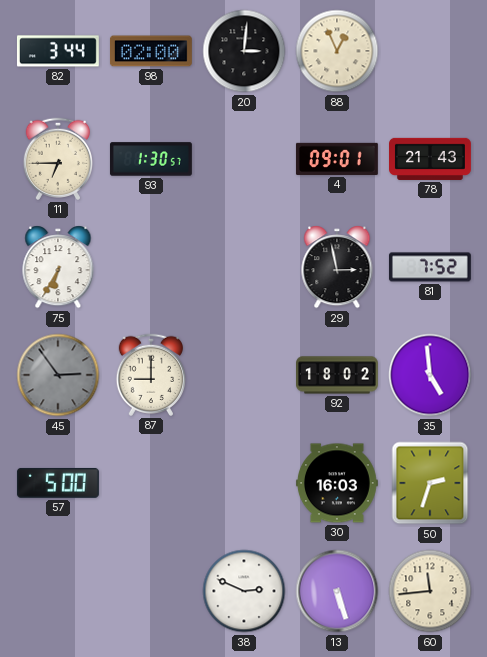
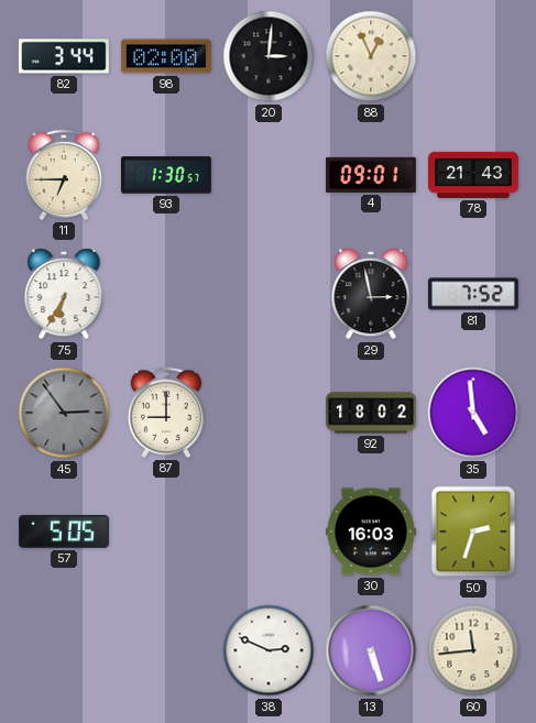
57: 5:00 -> 5:05 (64, 532)
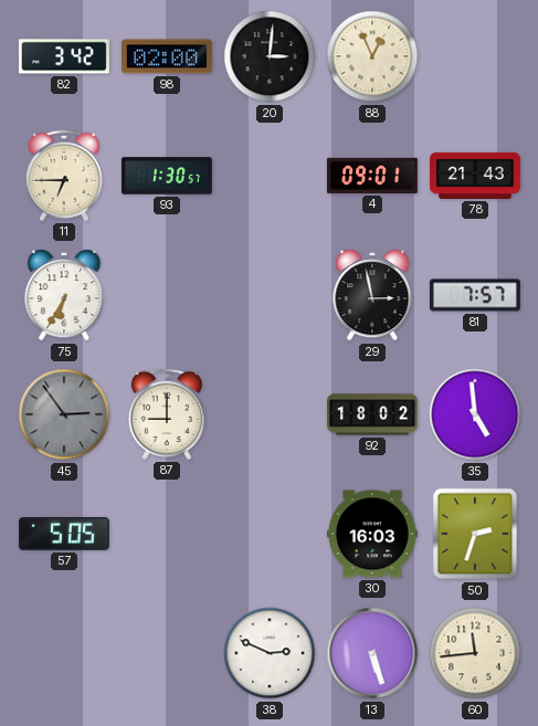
82: 3:44 -> 3:42 (64, 56)
81: 7:52 -> 7:57 (475, 295)
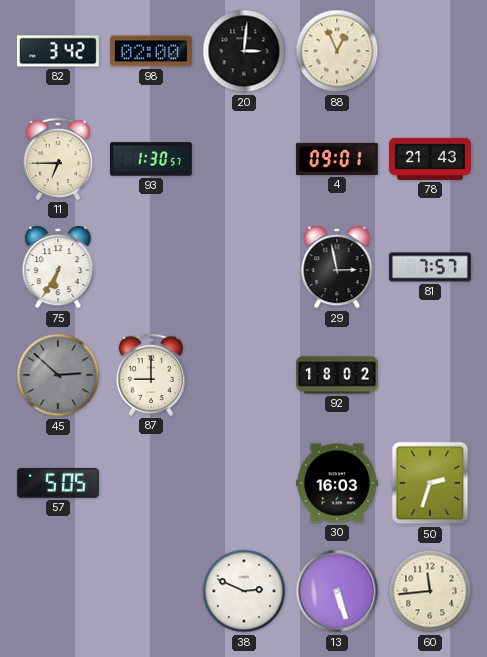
45: 2:54 -> 2:52 (58, 375)
35: 4:59 -> none (475, 414)
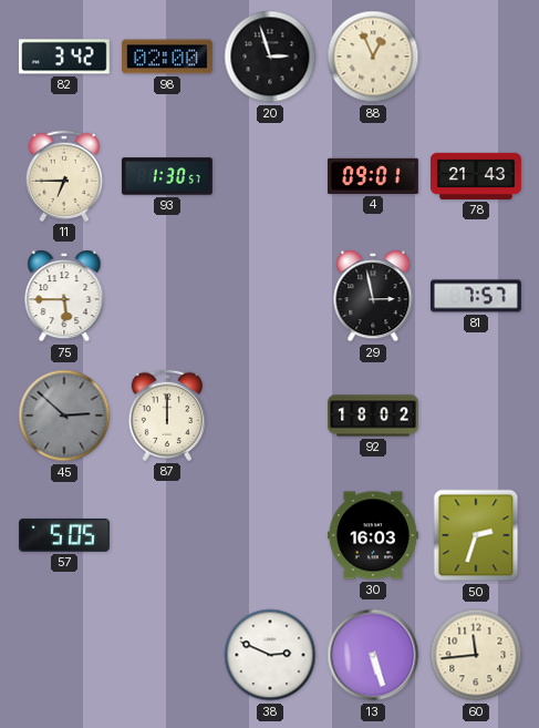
20: 3:01 -> 2:57 (270, 57)
75: 6:35 -> 5:45 (64, 296)
87: 9:00 -> 12:00 (166, 416)
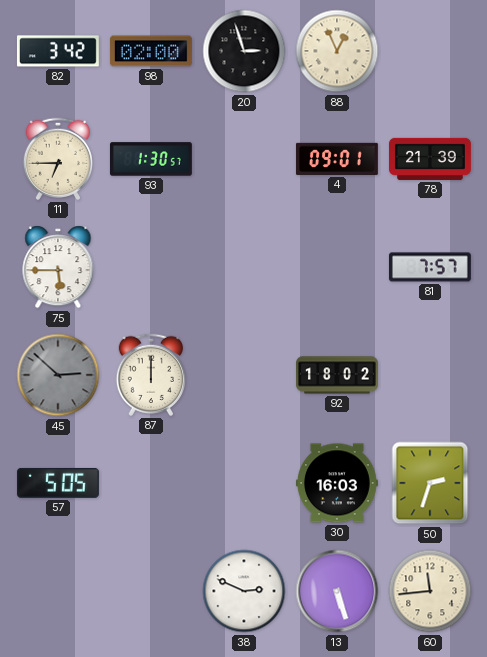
78: 21:43 -> 21:39 (431, 159)
29: 2:58 -> none (373, 296)
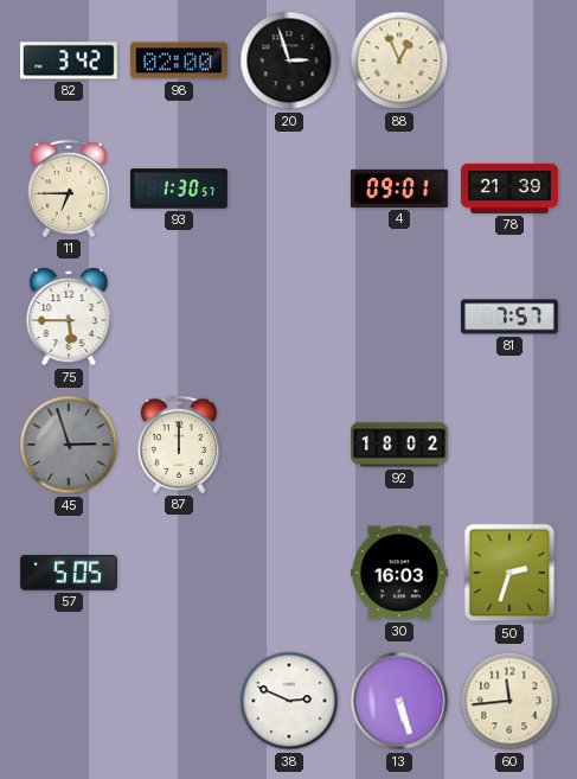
45: 2:52 -> 2:57 (69, 445)
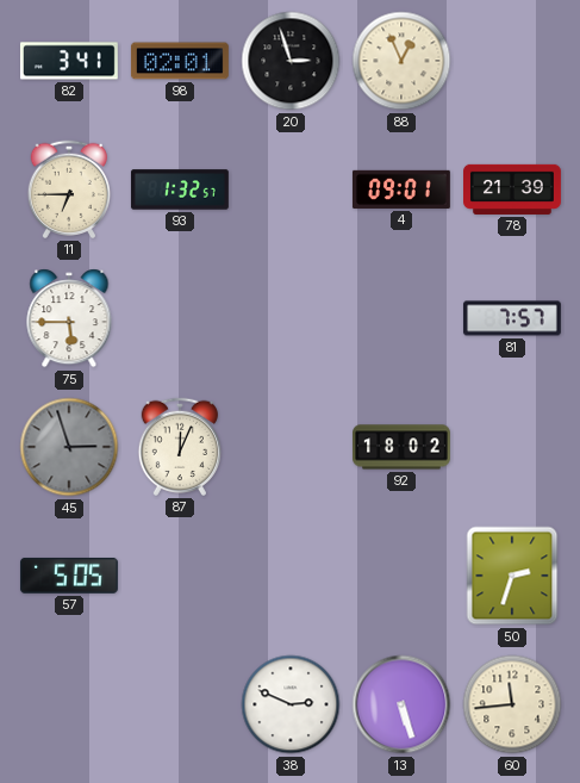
82: 3:42 -> 3:41 (69, 61)
98: 02:00 -> 02:01 (180, 61)
93: 1:30 -> 1:32 (180, 189)
87: 12:00 -> 12:04 (179, 447)
30: 16:03 -> none (399, 573)
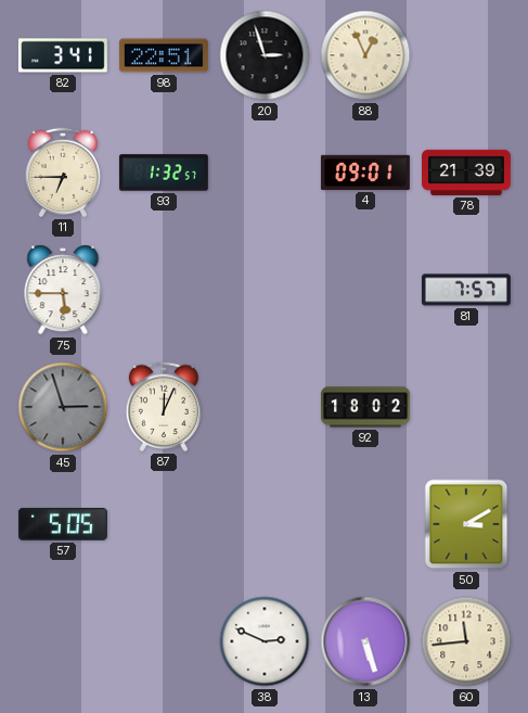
98: 02:01 -> 22:51 (164, 55)
50: 2:33 -> 3:10 (466, 524)
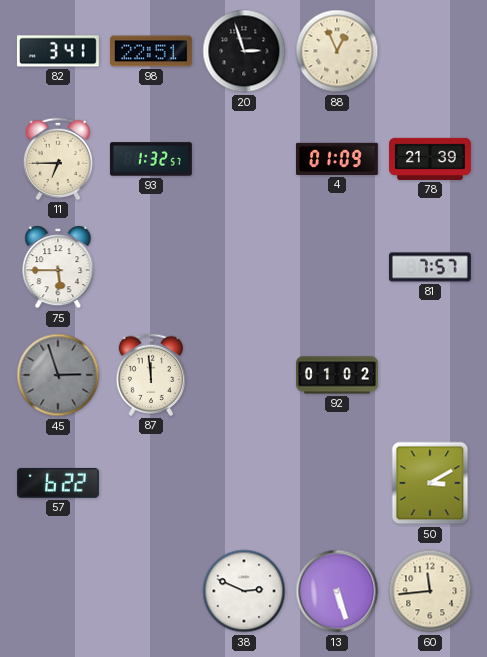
4: 09:01 -> 01:09 (337, 159)
87: 12:04 -> 11:59 (150, 375)
92: 18:02 -> 01:02 (338, 375)
57: 5:05 -> 6:22 (58, 483)
